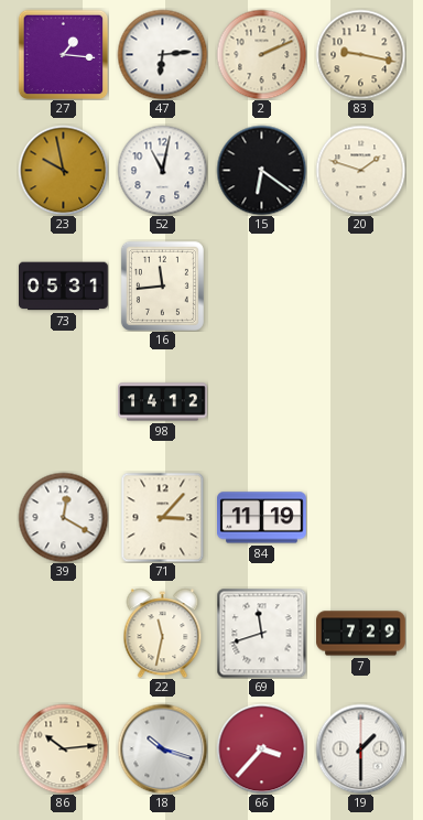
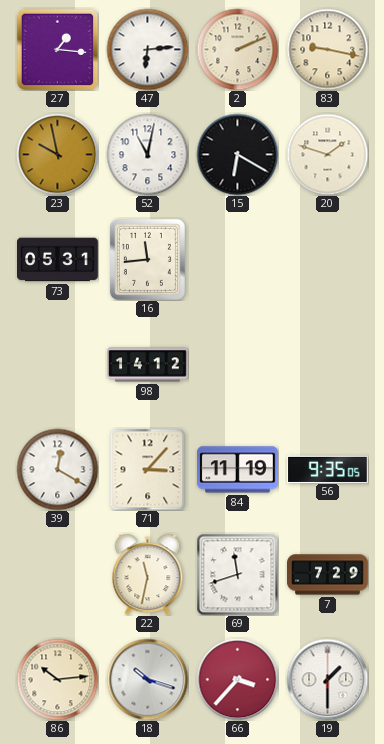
15: 6:21 -> 6:20 (237, 154)
56: none -> 9:35 (328, 469)
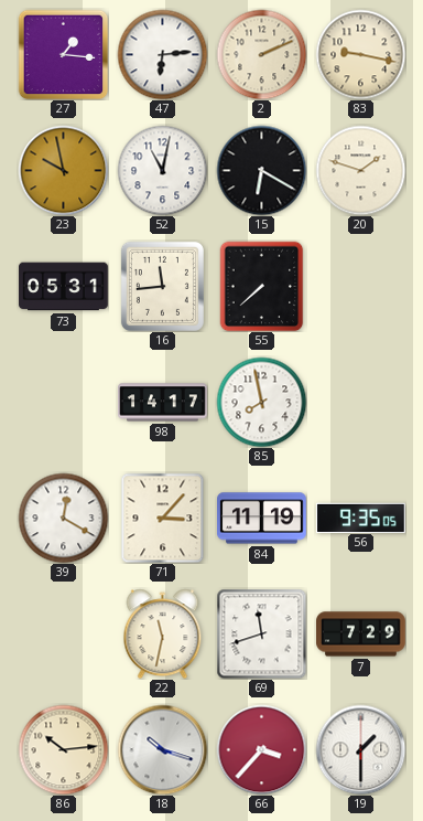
55: none -> 7:38 (262, 286)
98: 14:12 -> 14:17 (163, 403)
85: none -> 7:58 (261, 402)
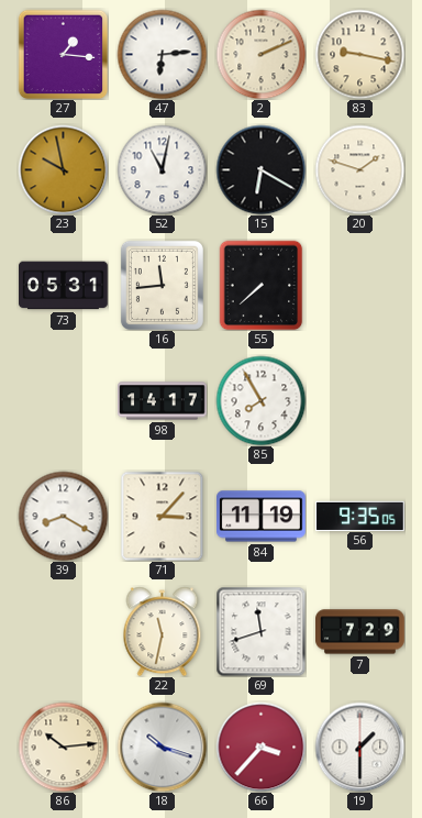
85: 7:58 -> 7:55 (260, 400)
39: 12:20 -> 8:20 (63, 516)
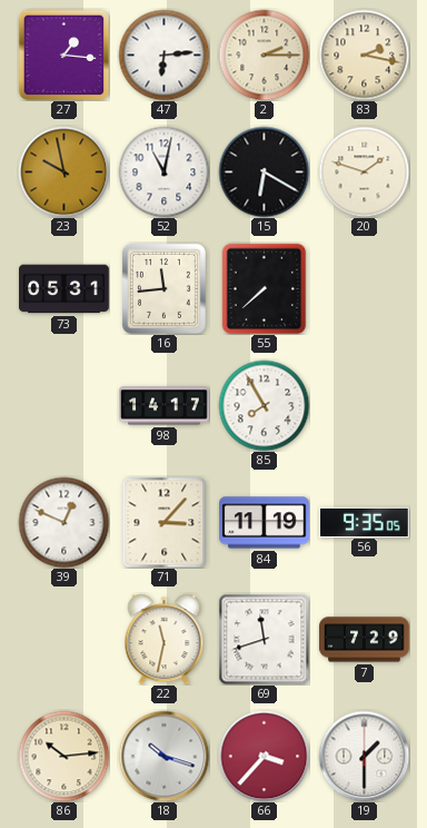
2: 2:11 -> 2:15 (264, 55)
83: 9:17 -> 2:17 (364, 55)
39: 8:20 -> 12:49 (63, 522)
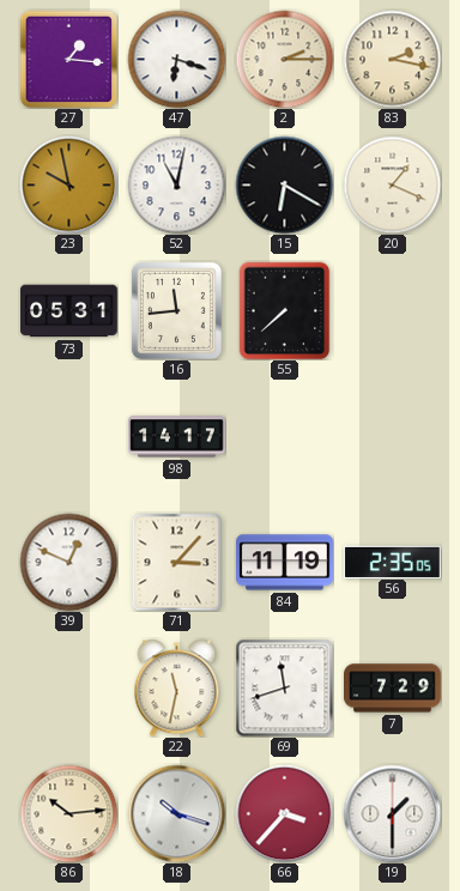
47: 6:14 -> 6:18 (176, 59)
20: 1:48 -> 1:19 (392, 184)
85: 7:55 -> none (264, 405)
56: 9:35 -> 2:35 (393, 562)
